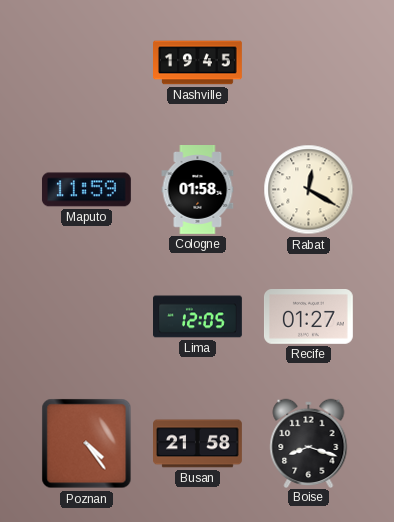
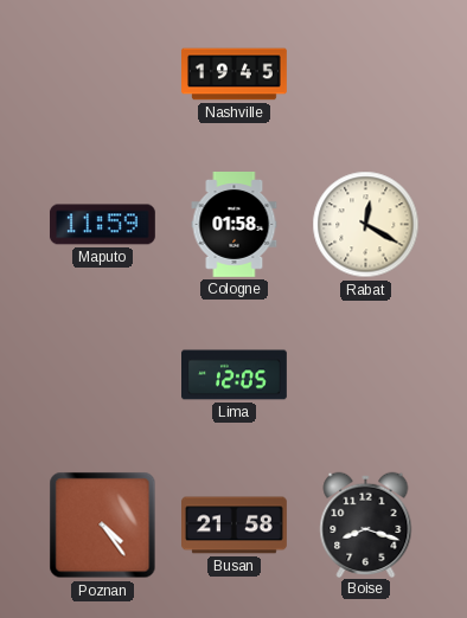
Recife: 01:27 -> none (309, 317)
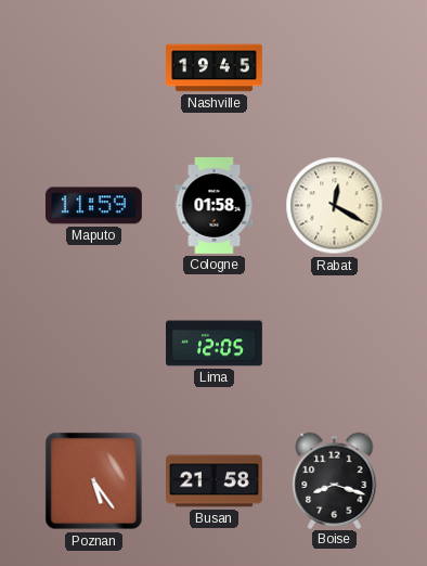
Poznan: 4:24 -> 5:24 (94, 481)
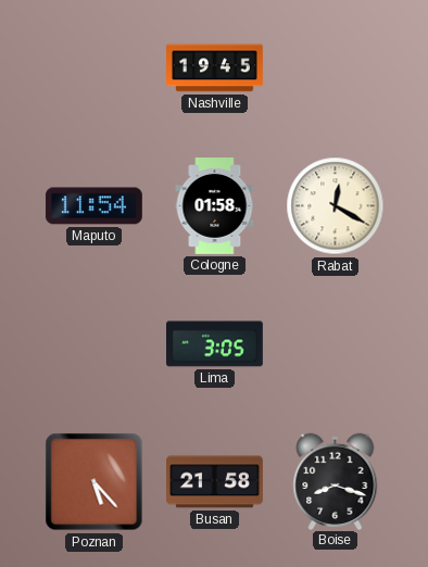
Maputo: 11:59 -> 11:54 (93, 206)
Lima: 12:05 -> 3:05 (215, 344)
Poznan: 5:24 -> 5:23 (95, 482)
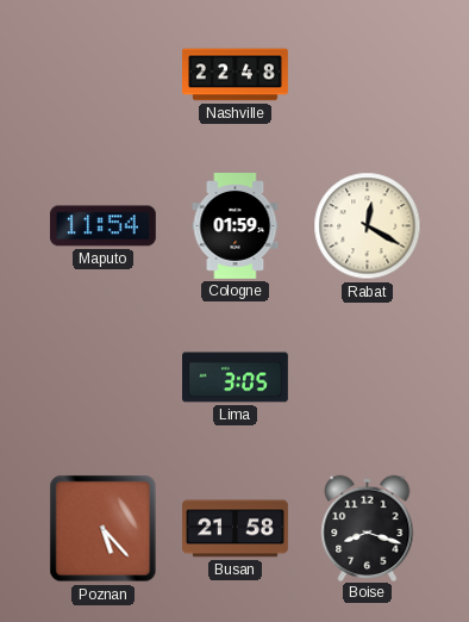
Nashville: 19:45 -> 22:48 (236, 75)
Cologne: 01:58 -> 01:59 (236, 226)
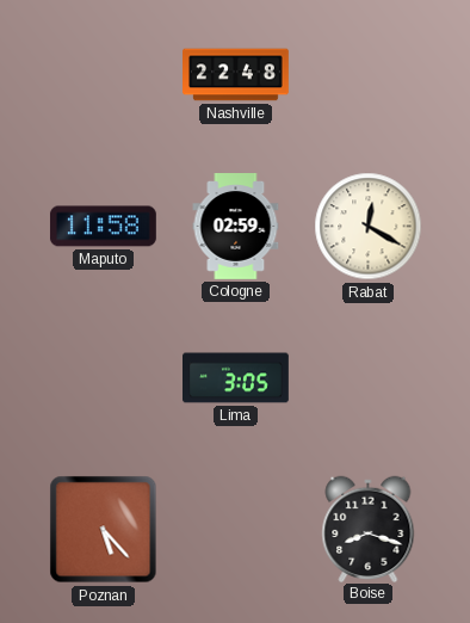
Maputo: 11:54 -> 11:58 (103, 227)
Cologne: 01:59 -> 02:59 (236, 227)
Busan: 21:58 -> none (236, 529)
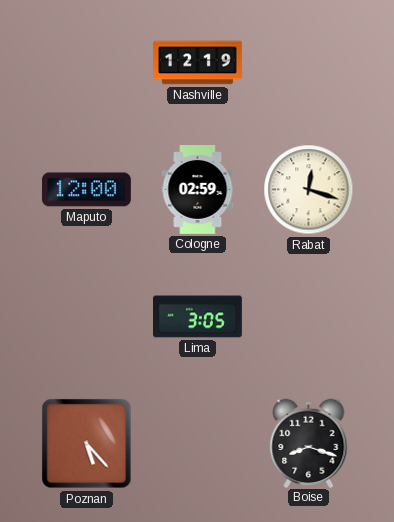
Nashville: 22:48 -> 12:19 (198, 63)
Maputo: 11:58 -> 12:00 (86, 190)
Rabat: 12:20 -> 12:18 (309, 190)
